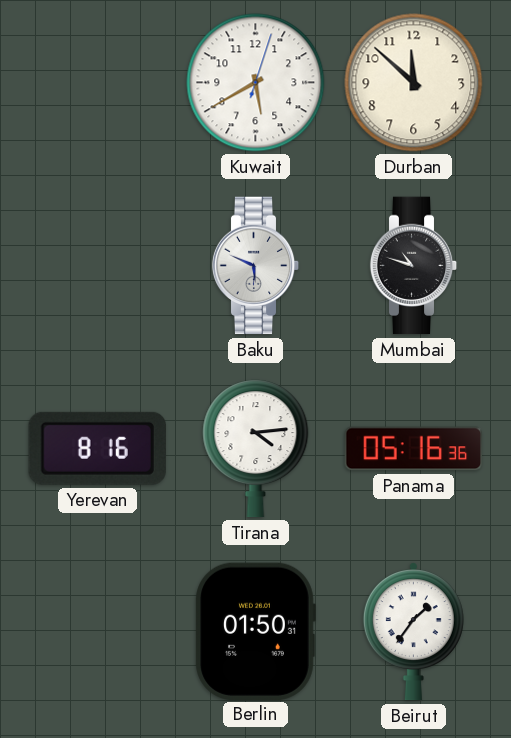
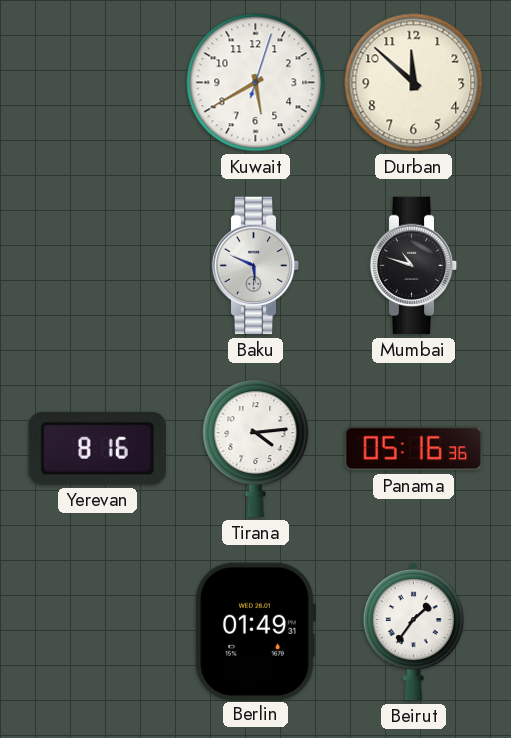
Berlin: 01:50 -> 01:49 (255, 631)
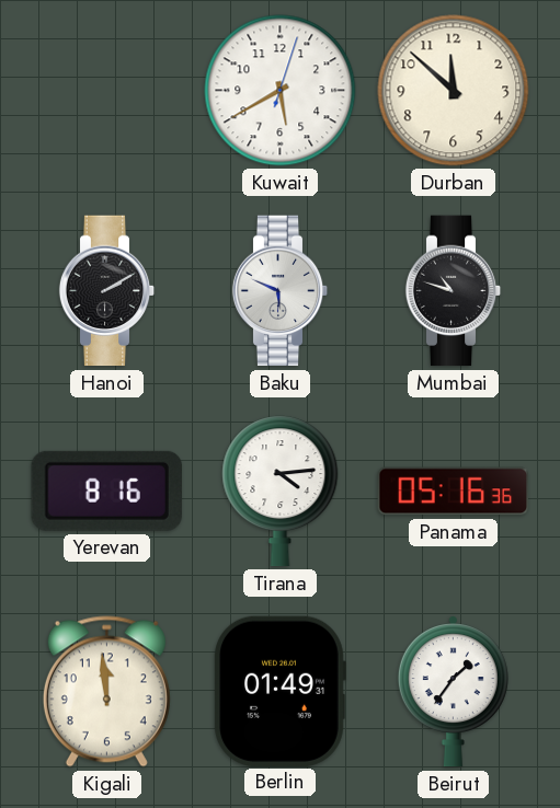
Hanoi: none -> 2:10 (107, 291)
Kigali: none -> 11:59 (106, 692)
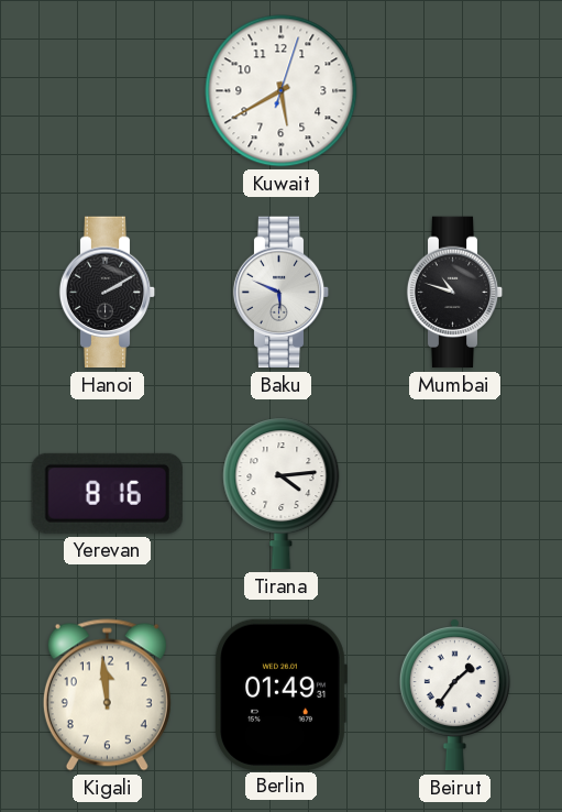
Durban: 11:52 -> none (454, 91)
Panama: 05:16 -> none (453, 492)
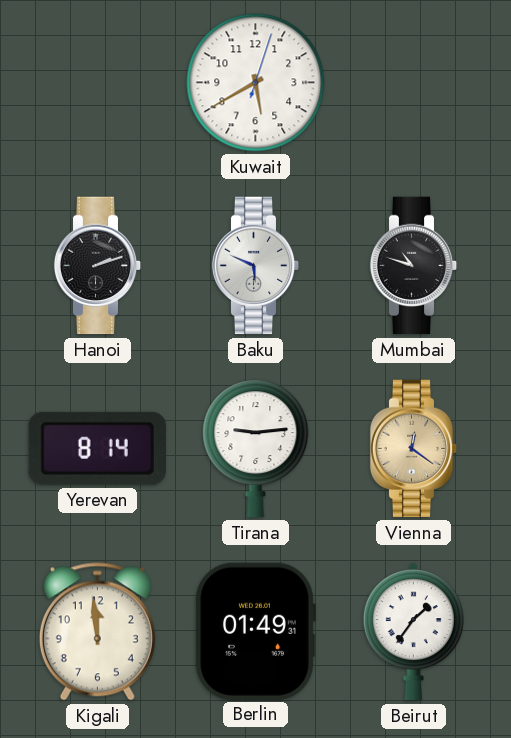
Hanoi: 2:10 -> 2:12 (98, 266)
Yerevan: 8:16 -> 8:14 (97, 448)
Tirana: 4:14 -> 9:14 (256, 449)
Vienna: none -> 12:21 (414, 449)
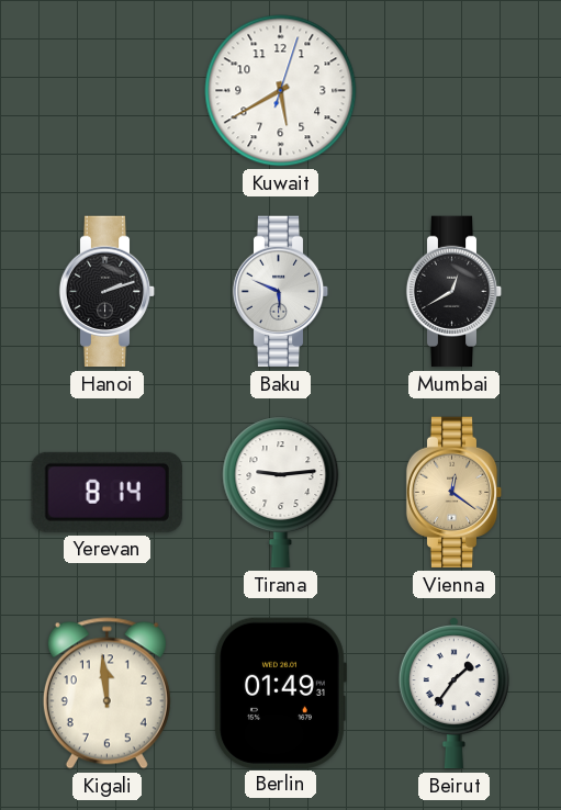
Mumbai: 10:48 -> 12:40 (455, 292)
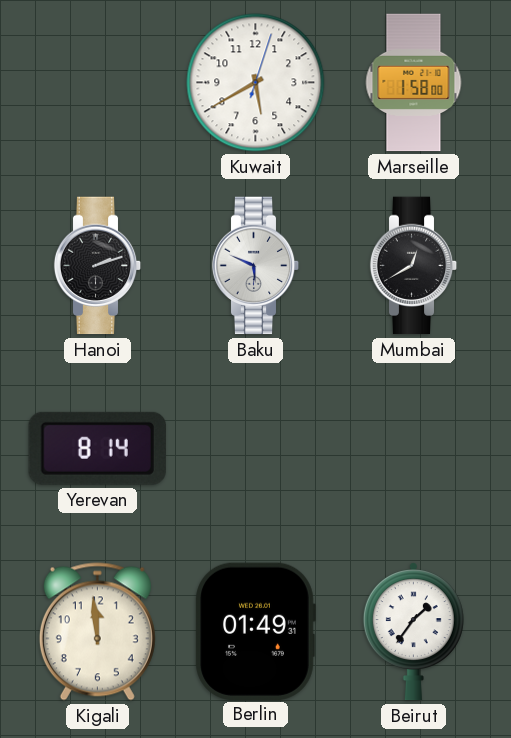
Marseille: none -> 1:58 (414, 83)
Tirana: 9:14 -> none (281, 493)
Vienna: 12:21 -> none (455, 493)
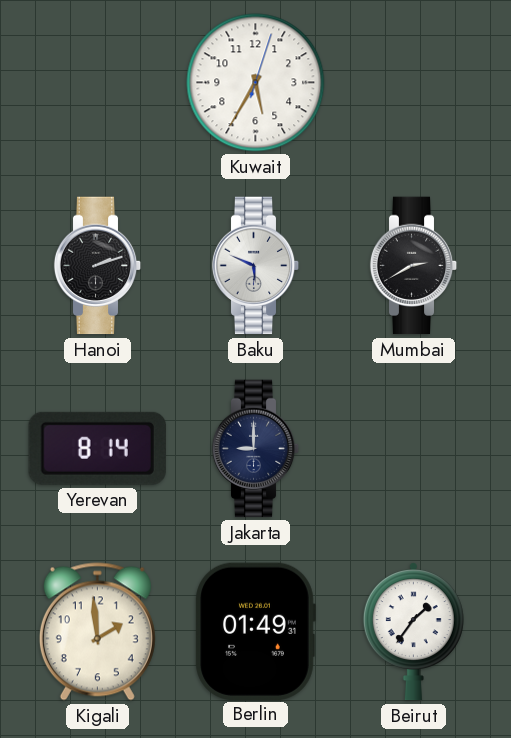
Kuwait: 5:40 -> 5:35 (256, 83)
Marseille: 1:58 -> none (414, 83)
Mumbai: 12:40 -> 2:40 (414, 266)
Jakarta: none -> 9:00 (256, 449)
Kigali: 11:59 -> 1:59 (97, 632)
